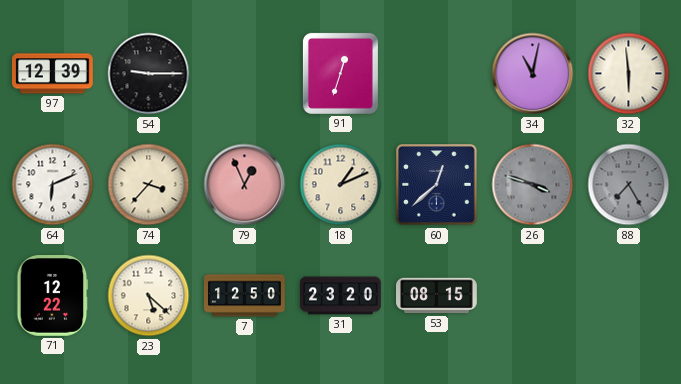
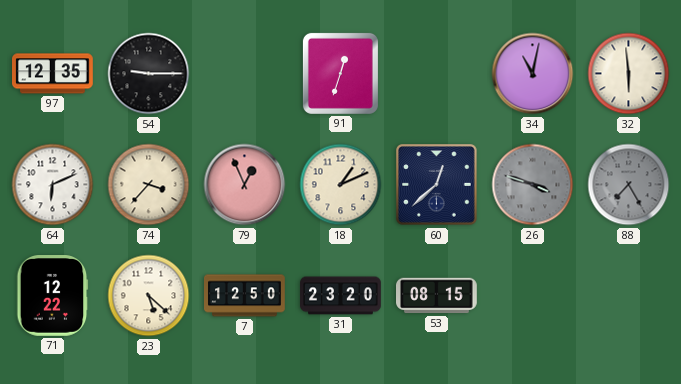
97: 12:39 -> 12:35 (53, 74)
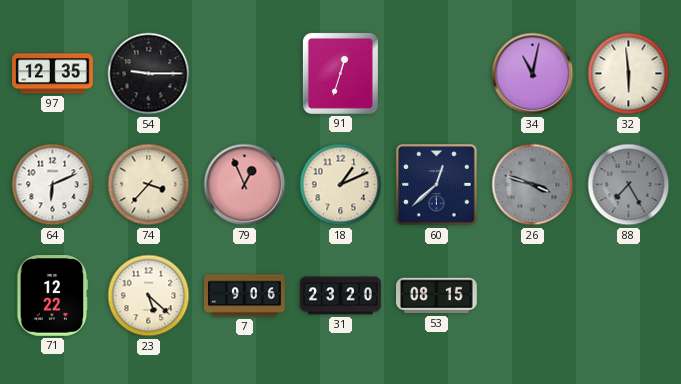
7: 12:50 -> 9:06 (245, 296)
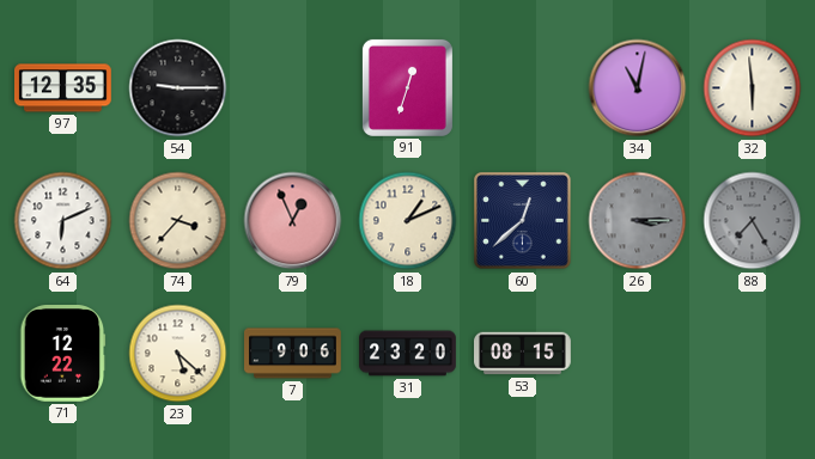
26: 3:48 -> 3:15 (638, 221)
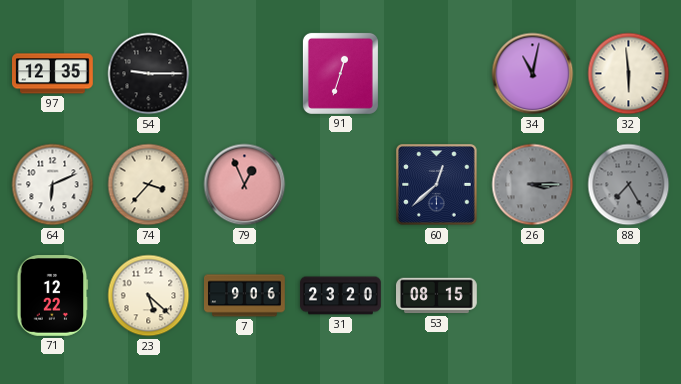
18: 1:11 -> none (408, 221)
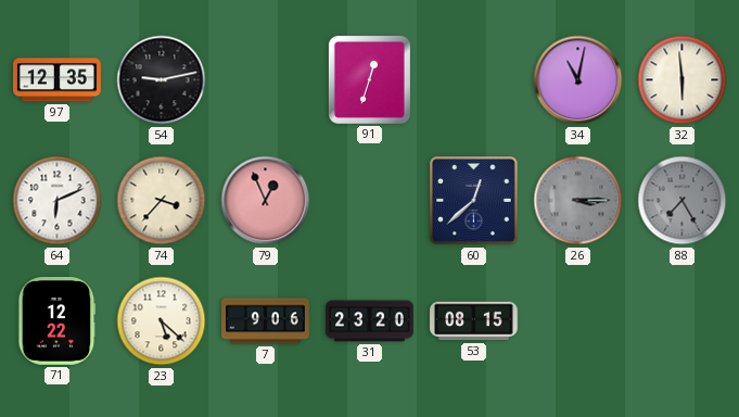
54: 9:15 -> 9:13 (162, 80)
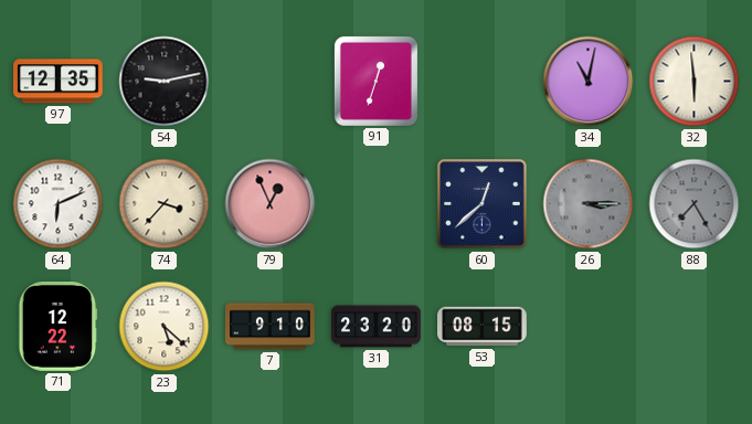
7: 9:06 -> 9:10 (271, 327)
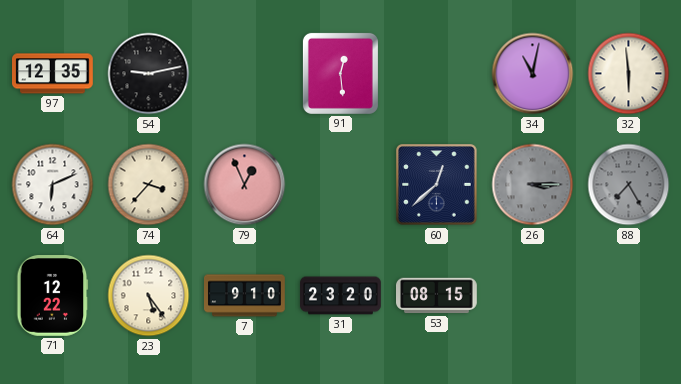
91: 12:33 -> 12:29 (340, 73)
23: 5:22 -> 5:24 (149, 296)
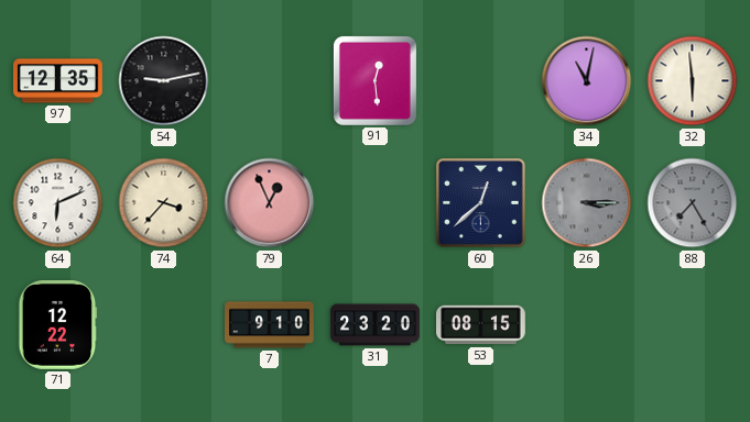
23: 5:24 -> none (149, 296)
